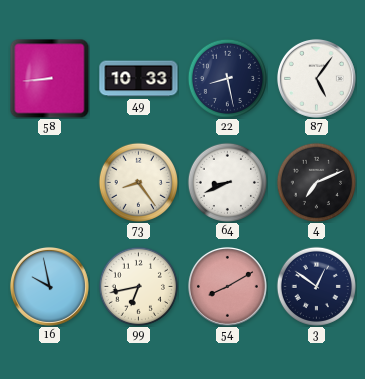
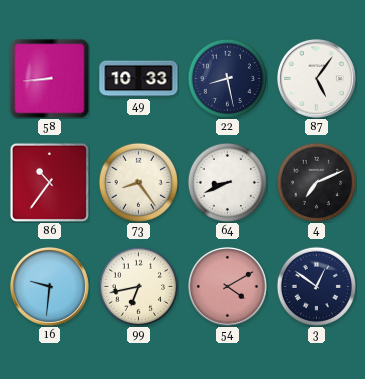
86: none -> 10:36 (49, 182)
16: 9:58 -> 9:31 (49, 286)
54: 8:10 -> 4:10 (227, 286)
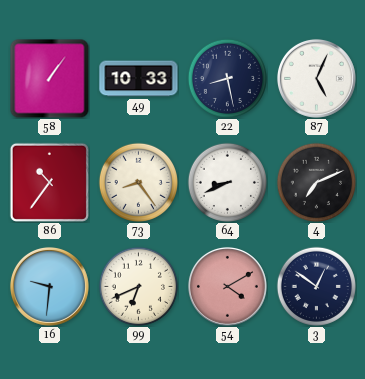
58: 8:44 -> 1:06 (49, 78)
87: 5:06 -> 5:04 (316, 78)
99: 6:43 -> 6:41 (138, 286)
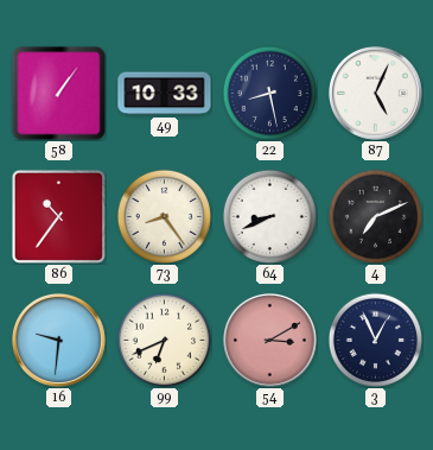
54: 4:10 -> 3:10 (269, 340)
3: 12:51 -> 12:56 (375, 340)
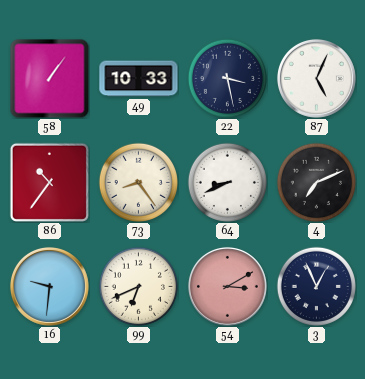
22: 8:28 -> 3:28 (227, 78)
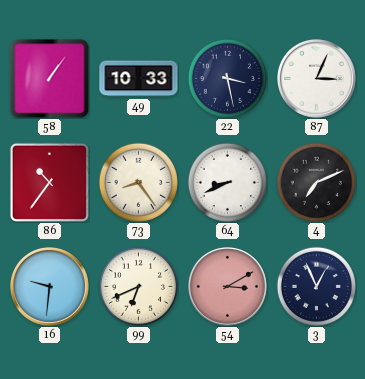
87: 5:04 -> 3:04 (316, 78)
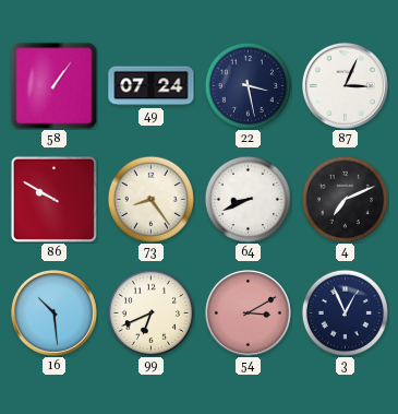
49: 10:33 -> 07:24 (152, 86)
86: 10:36 -> 9:50 (53, 199)
16: 9:31 -> 10:29 (53, 312)
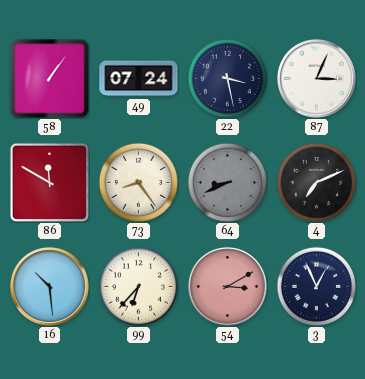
86: 9:50 -> 11:50 (49, 182)
64 dial: white -> grey (227, 182)
99: 6:41 -> 6:37 (138, 286)
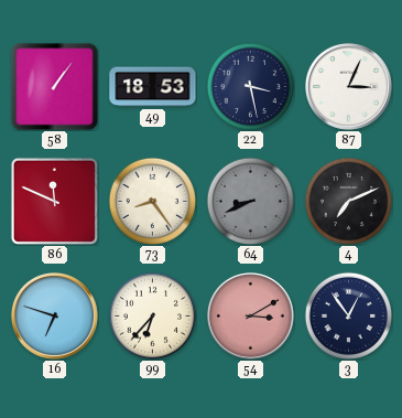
49: 07:24 -> 18:53 (153, 87)
86: 11:50 -> 11:49 (54, 201)
16: 10:29 -> 6:48 (54, 315)
3: 12:56 -> 12:54 (348, 315)
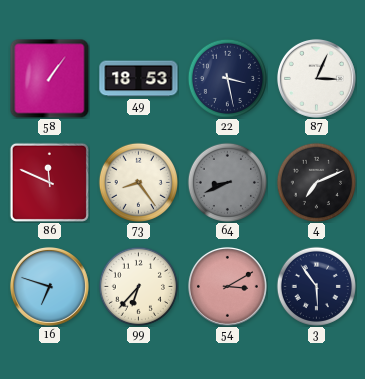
3: 12:54 -> 5:54 (316, 286)
